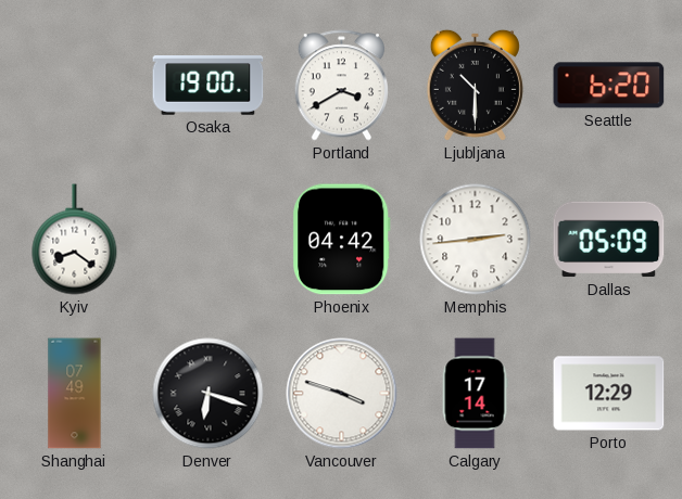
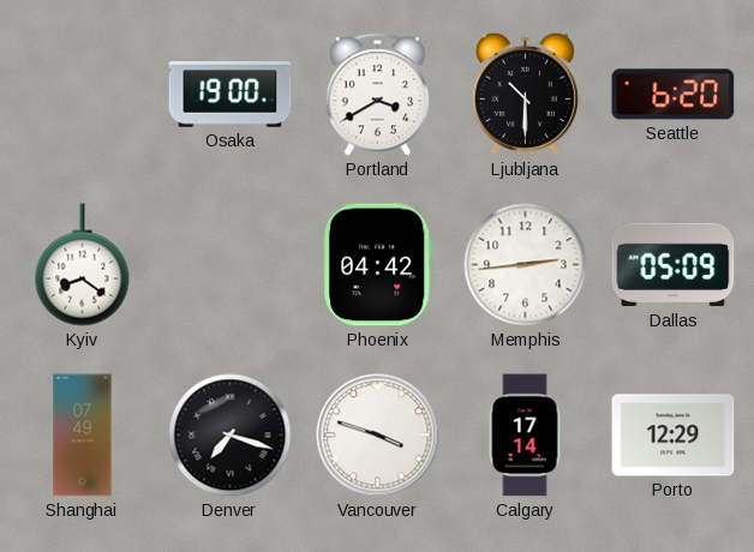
Denver: 6:18 -> 7:18 (231, 436)
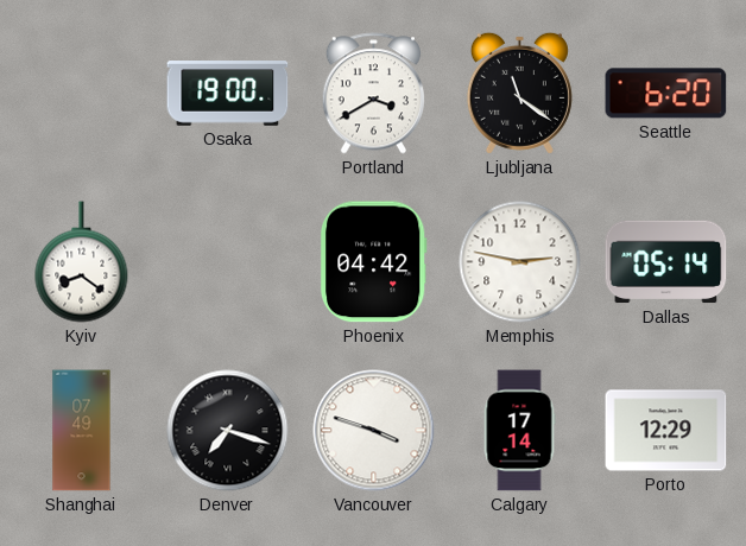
Ljubljana: 10:30 -> 11:21 (519, 93)
Memphis: 2:44 -> 2:47 (520, 262)
Dallas: 05:09 -> 05:14 (666, 262)
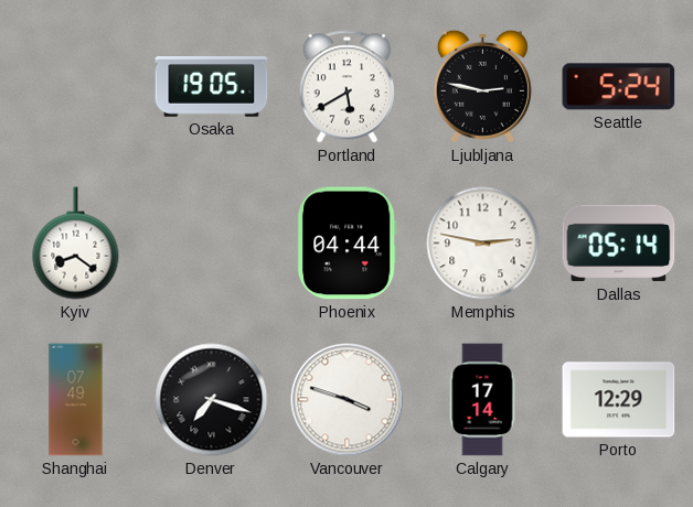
Osaka: 19:00 -> 19:05 (212, 87)
Portland: 3:40 -> 5:40 (346, 87)
Ljubljana: 11:21 -> 2:47 (482, 86)
Seattle: 6:20 -> 5:24 (619, 87)
Phoenix: 04:42 -> 04:44 (346, 244)
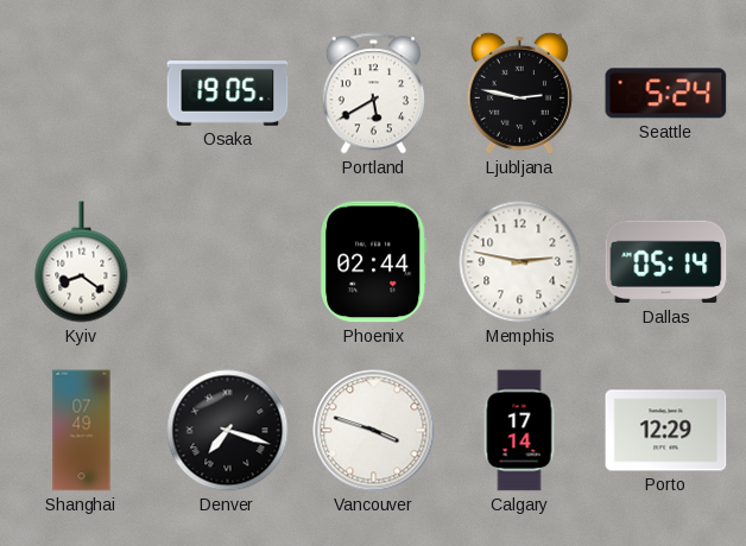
Phoenix: 04:44 -> 02:44 (373, 262)
